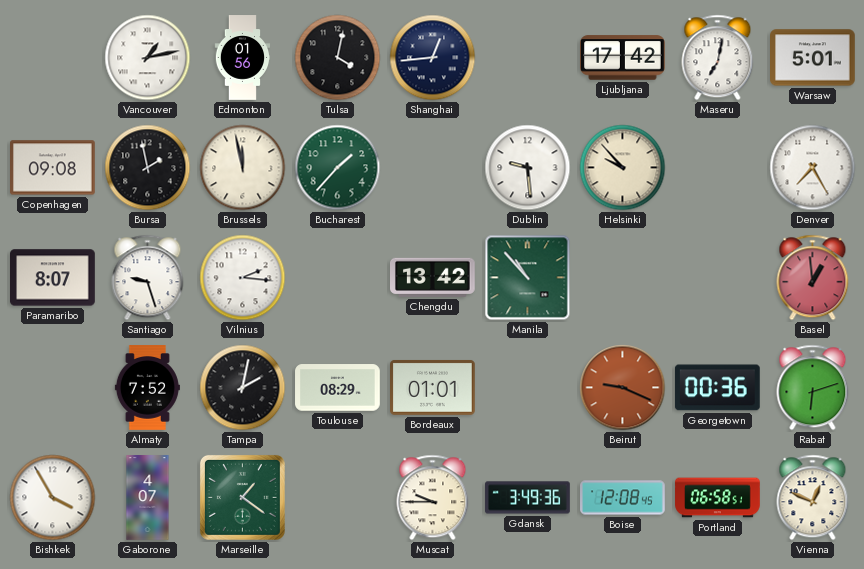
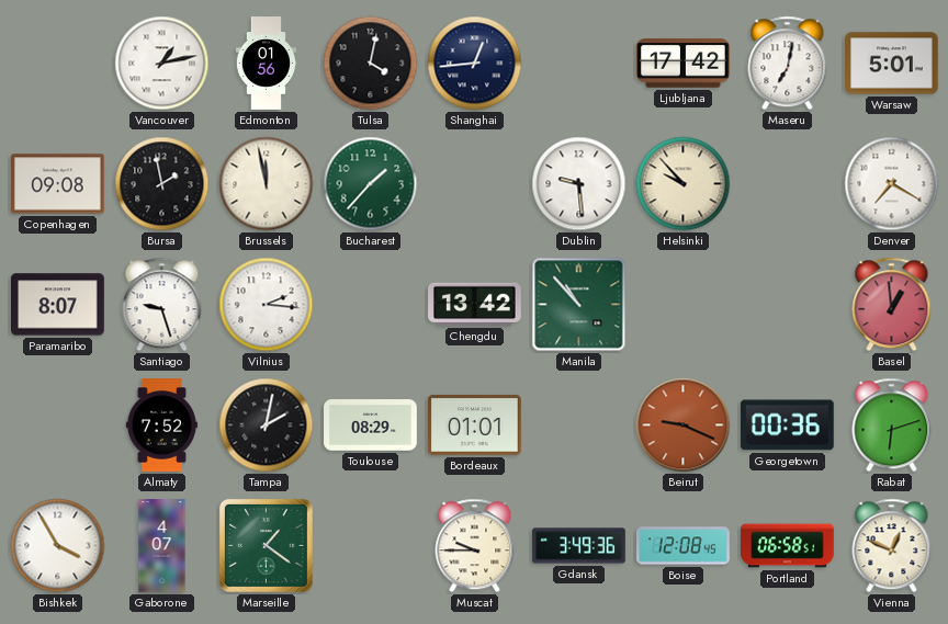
Denver: 7:25 -> 7:20 (892, 184)
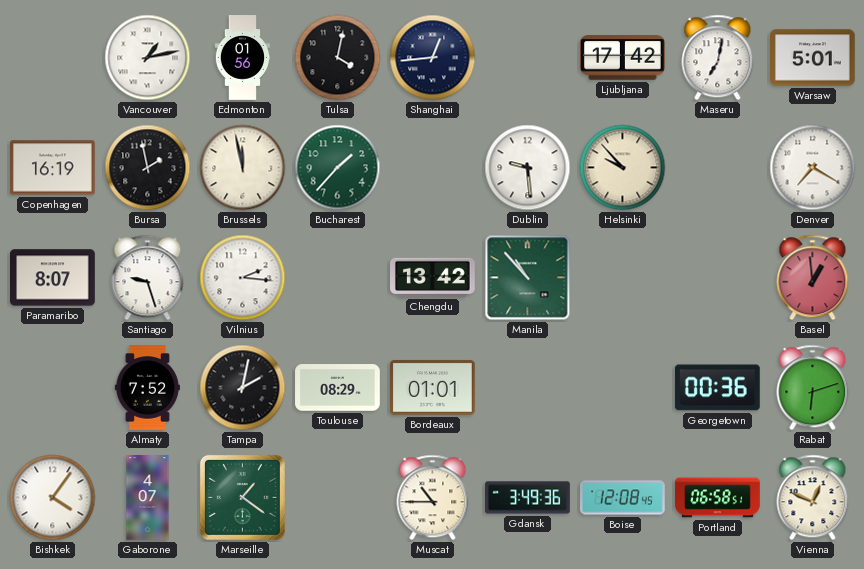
Copenhagen: 09:08 -> 16:19 (53, 168)
Beirut: 9:19 -> none (684, 426)
Bishkek: 3:55 -> 4:06 (53, 498)
Muscat: 9:45 -> 10:45 (433, 498)
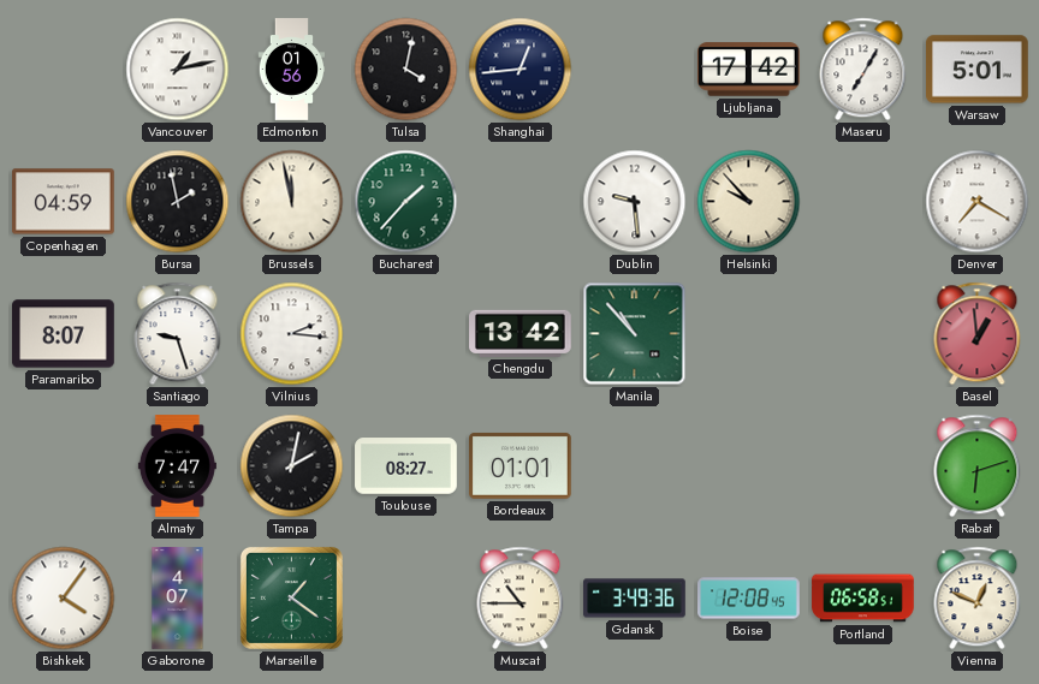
Maseru: 7:02 -> 7:05 (863, 70)
Copenhagen: 16:19 -> 04:59 (64, 202)
Almaty: 7:52 -> 7:47 (177, 466)
Toulouse: 08:29 -> 08:27 (406, 466)
Georgetown: 00:36 -> none (717, 388)
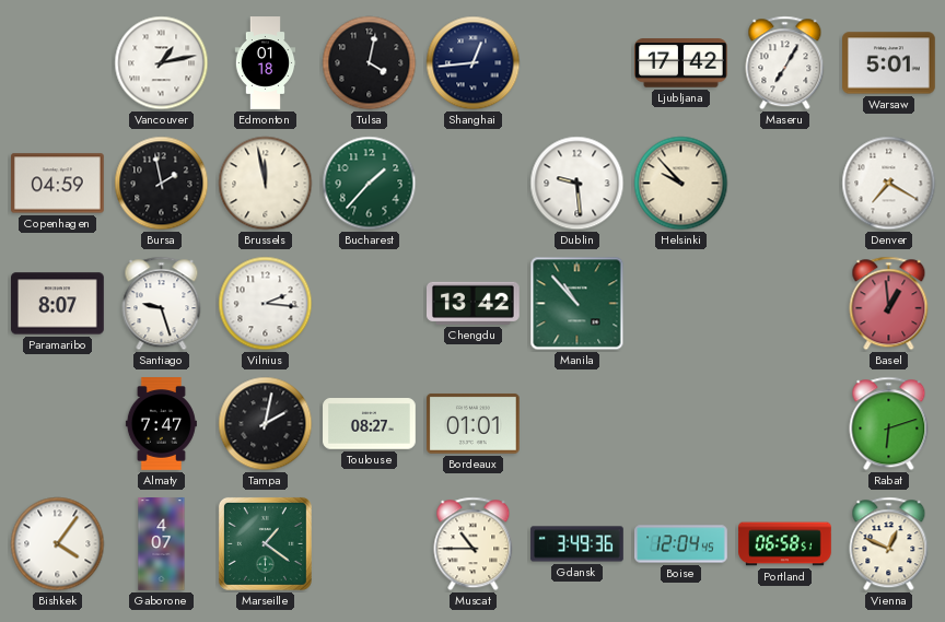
Edmonton: 01:56 -> 01:18 (266, 63)
Boise: 12:08 -> 12:04 (681, 544)
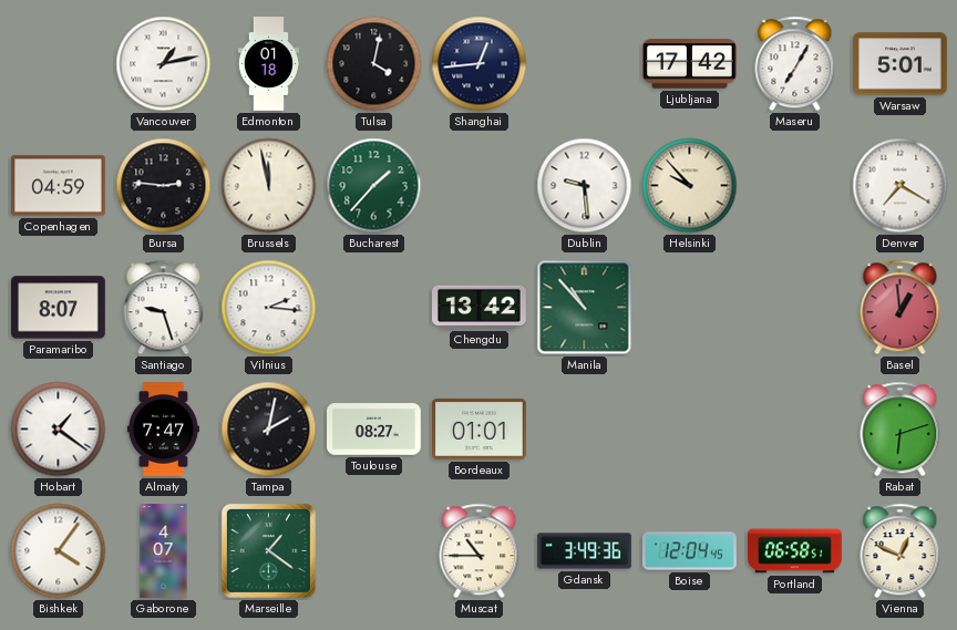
Bursa: 1:58 -> 2:46 (164, 186)
Hobart: none -> 1:21 (59, 430)
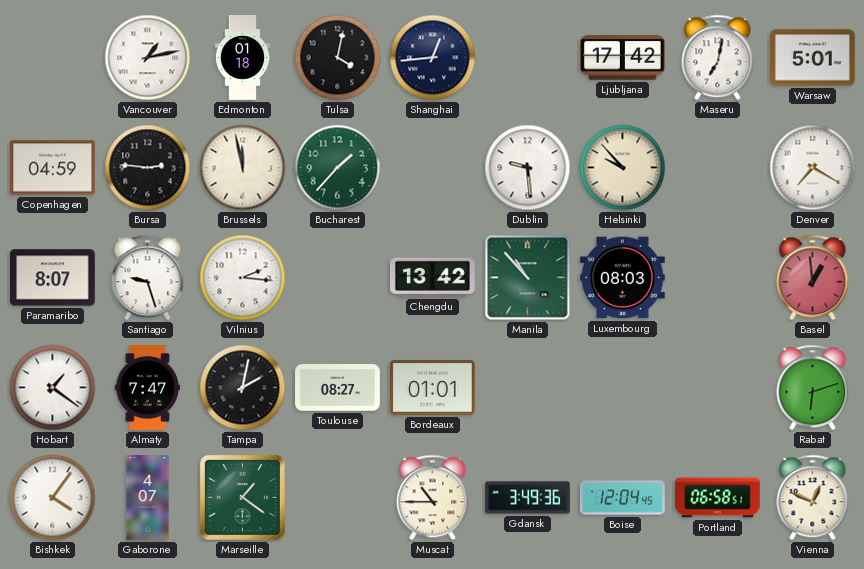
Maseru: 7:05 -> 7:02 (718, 58)
Luxembourg: none -> 08:03 (623, 278)
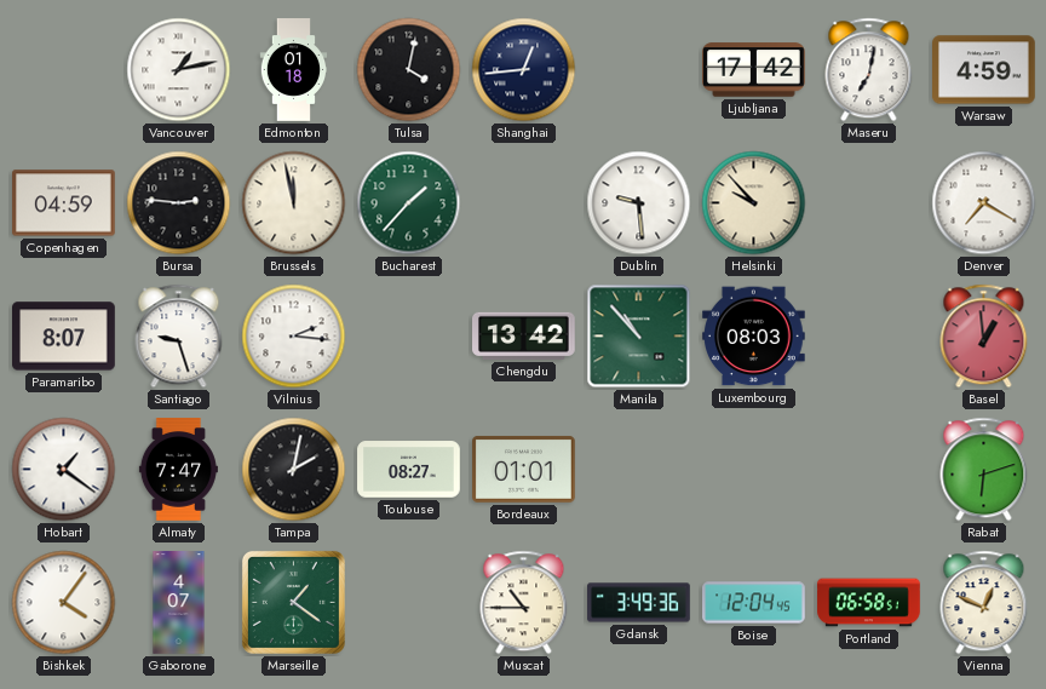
Warsaw: 5:01 -> 4:59 (984, 70)
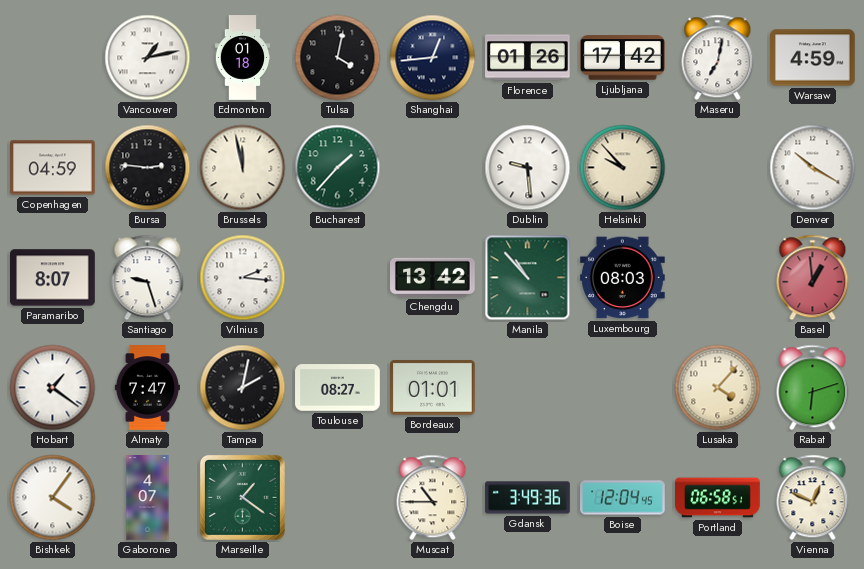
Florence: none -> 01:26 (528, 58)
Denver: 7:20 -> 10:20 (813, 168)
Lusaka: none -> 4:07 (718, 388)
